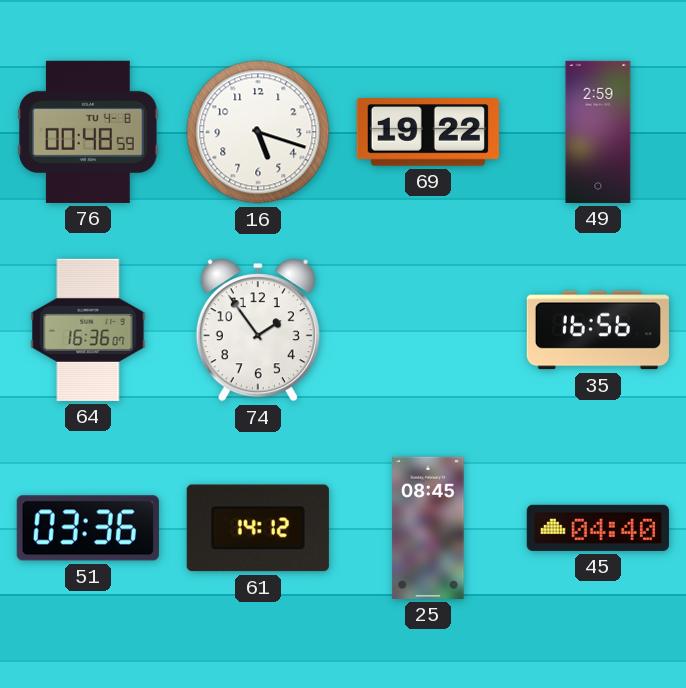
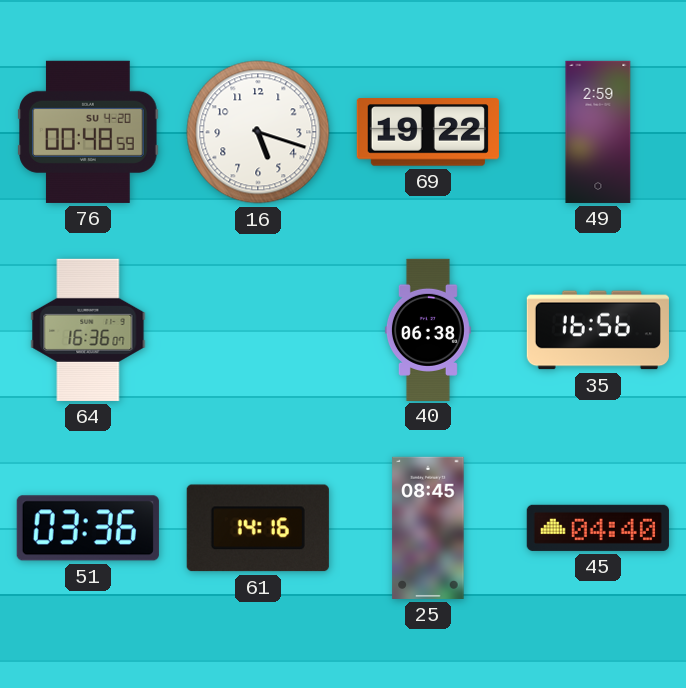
76 date: TU 4-8 -> SU 4-20 (88, 132)
74: 1:54 -> none (258, 330)
40: none -> 06:38 (428, 329)
61: 14:12 -> 14:16 (258, 528)
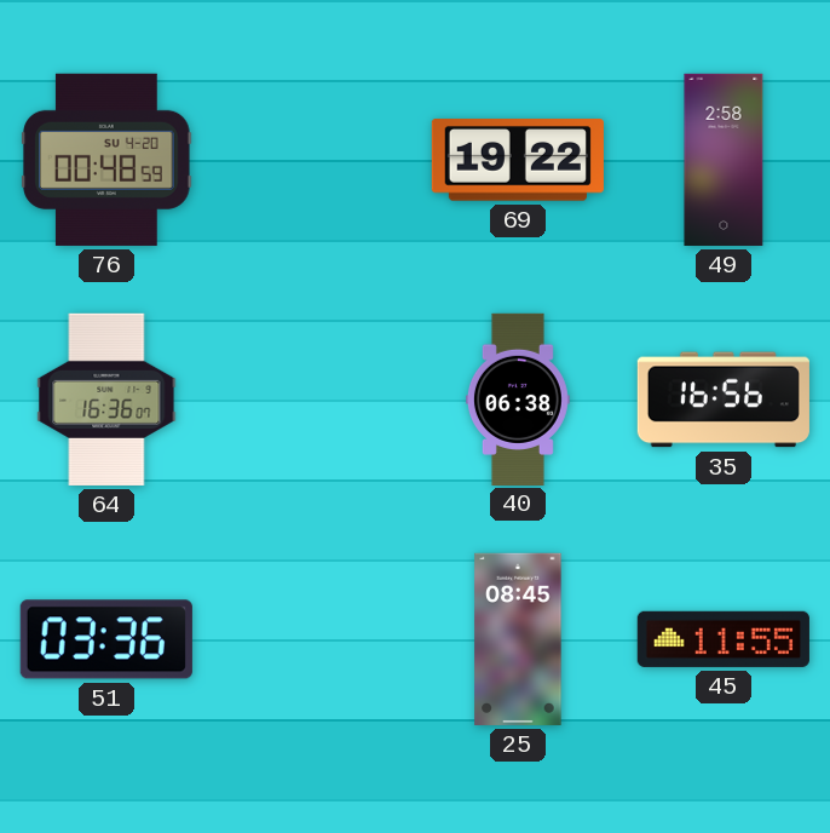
16: 5:18 -> none (258, 132)
49: 2:59 -> 2:58 (724, 160)
61: 14:16 -> none (258, 528)
45: 04:40 -> 11:55 (724, 639)
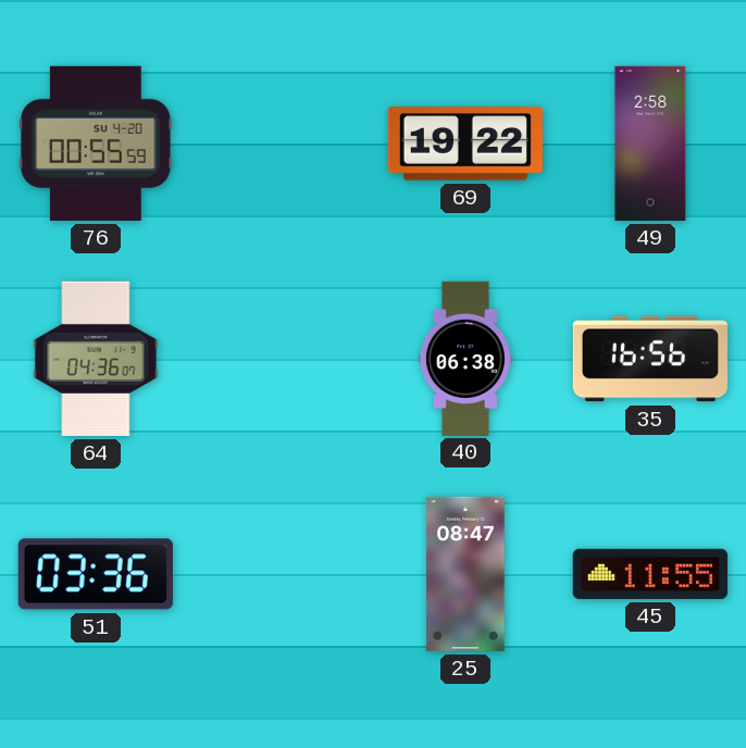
76: 00:48 -> 00:55 (96, 144)
64: 16:36 -> 04:36 (96, 359)
25: 08:45 -> 08:47 (465, 574)
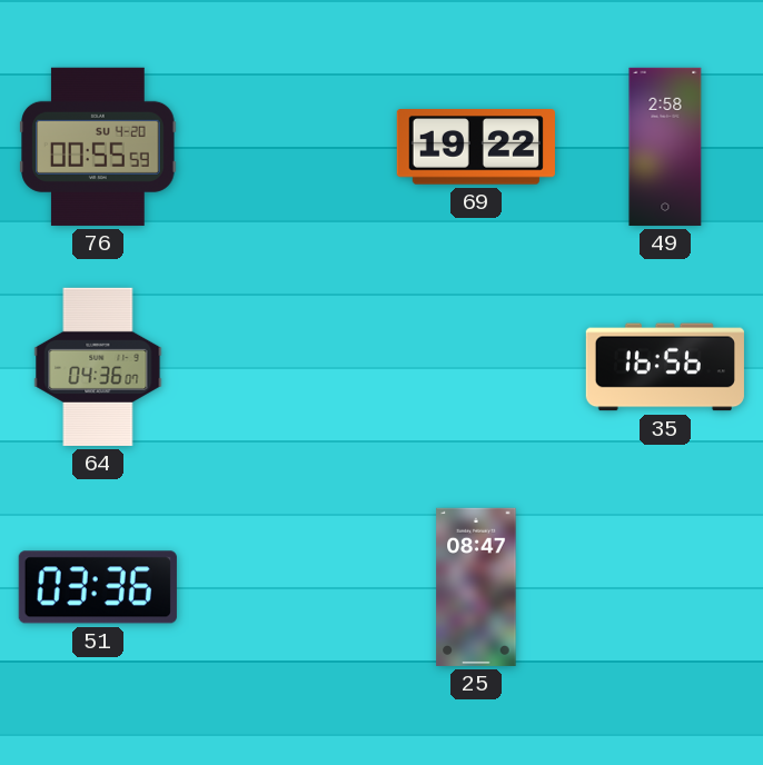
40: 06:38 -> none (465, 358)
45: 11:55 -> none (650, 574)
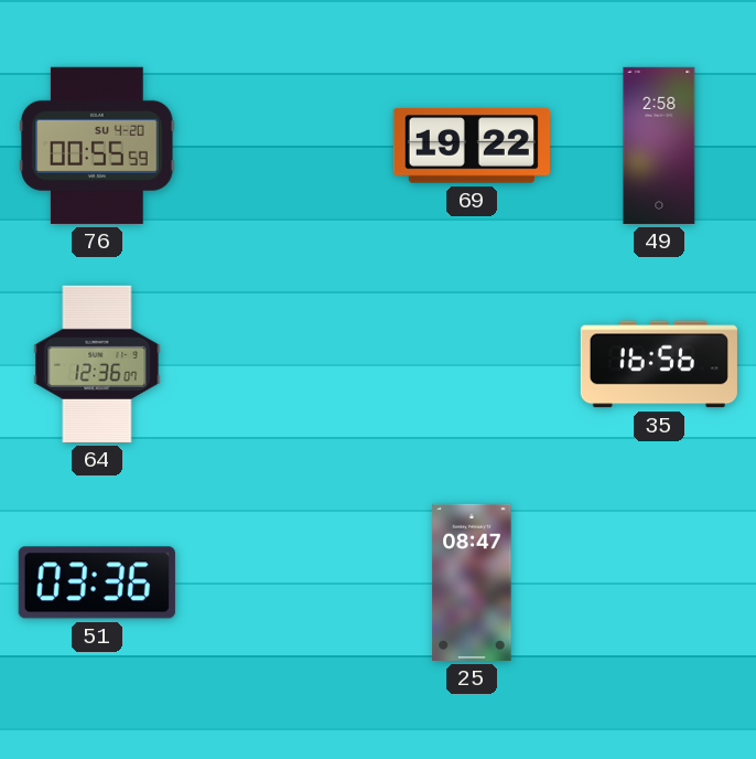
64: 04:36 -> 12:36 (97, 364)
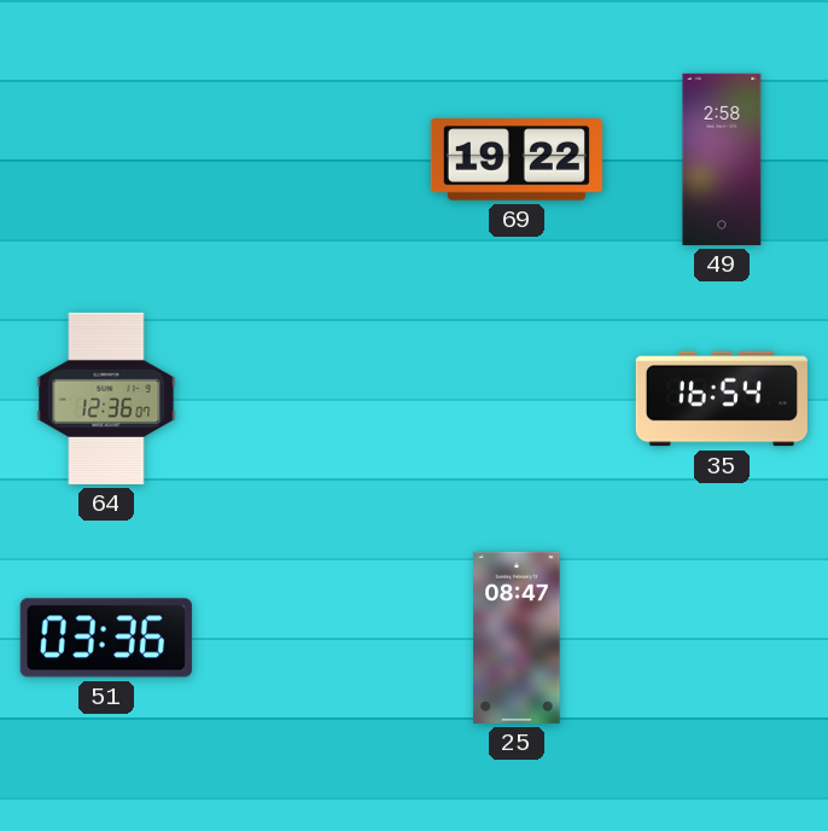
76: 00:55 -> none (97, 146)
35: 16:56 -> 16:54 (722, 399)
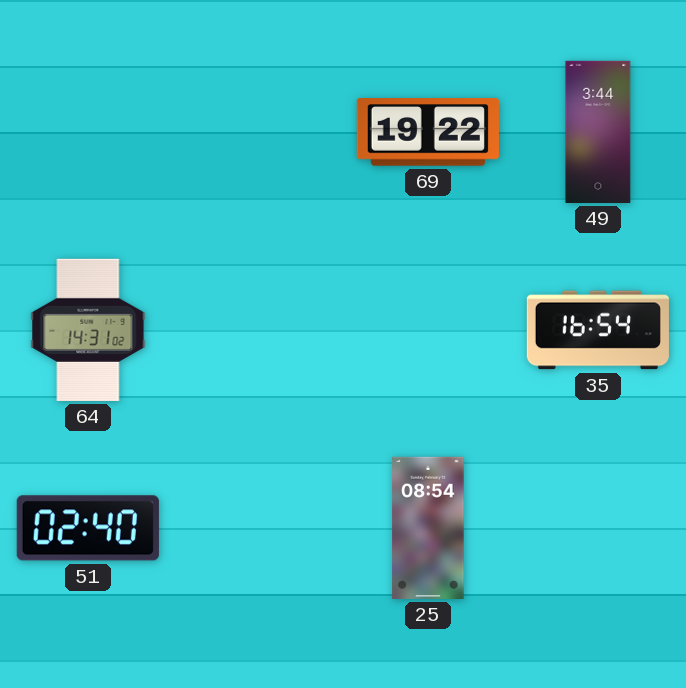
49: 2:58 -> 3:44 (598, 132)
64: 12:36 -> 14:31 (88, 330)
51: 03:36 -> 02:40 (88, 528)
25: 08:47 -> 08:54 (428, 528)
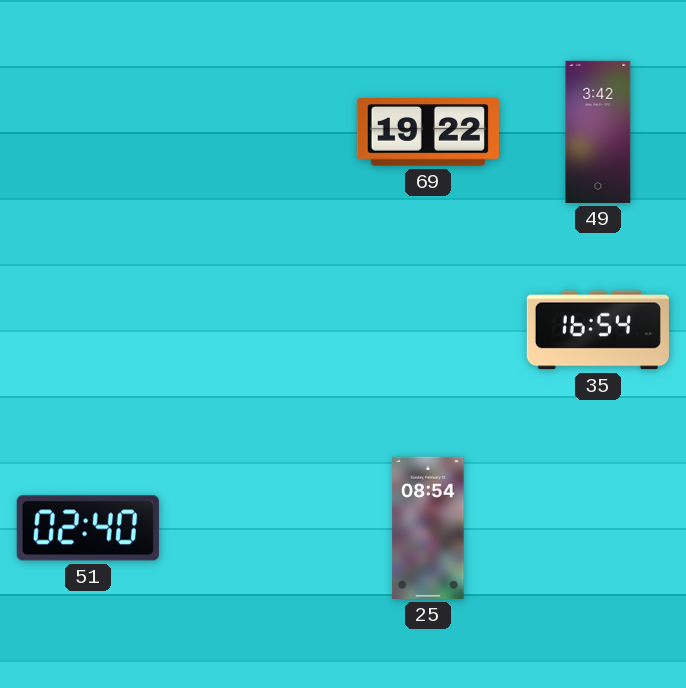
49: 3:44 -> 3:42 (598, 132)
64: 14:31 -> none (88, 330)
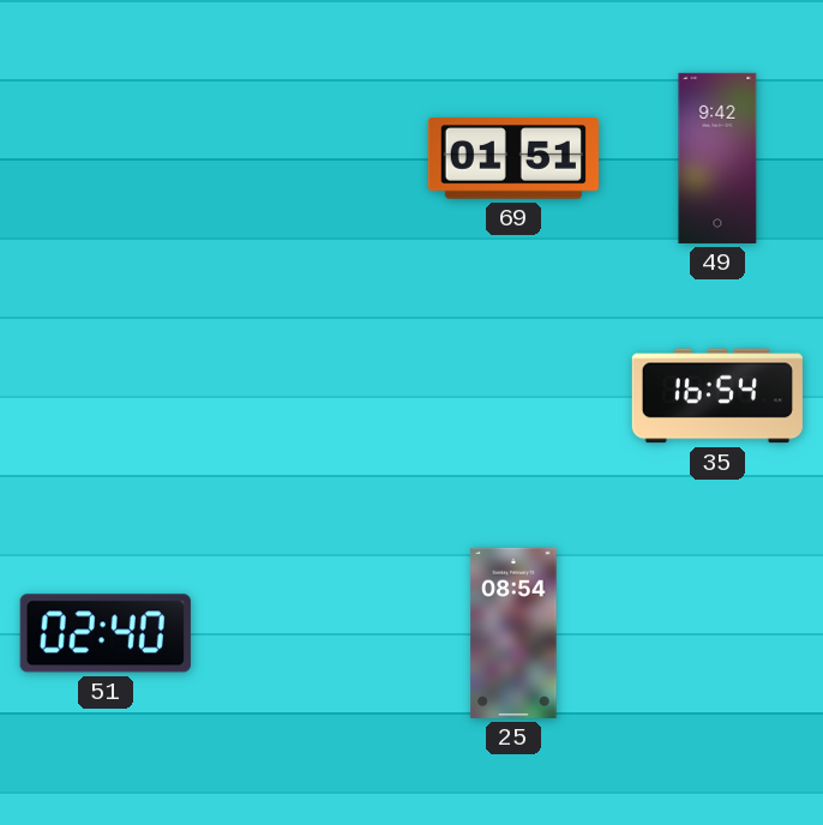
69: 19:22 -> 01:51 (513, 158)
49: 3:42 -> 9:42 (717, 158)
